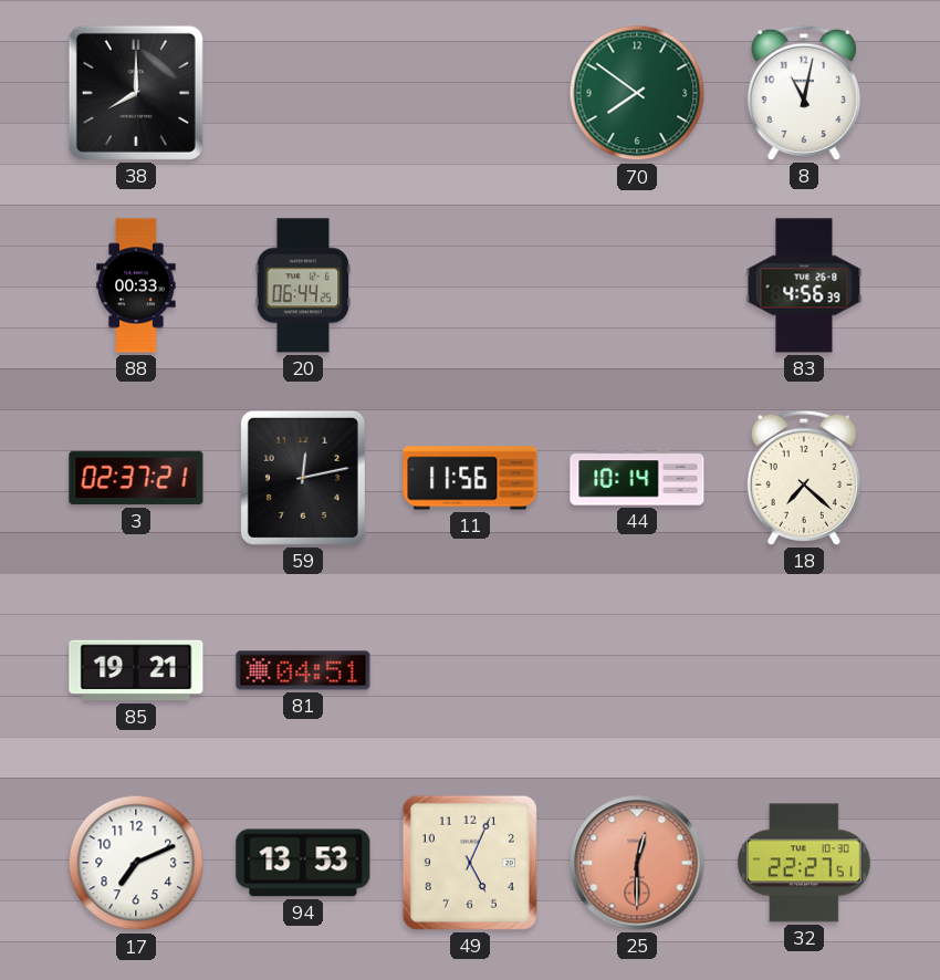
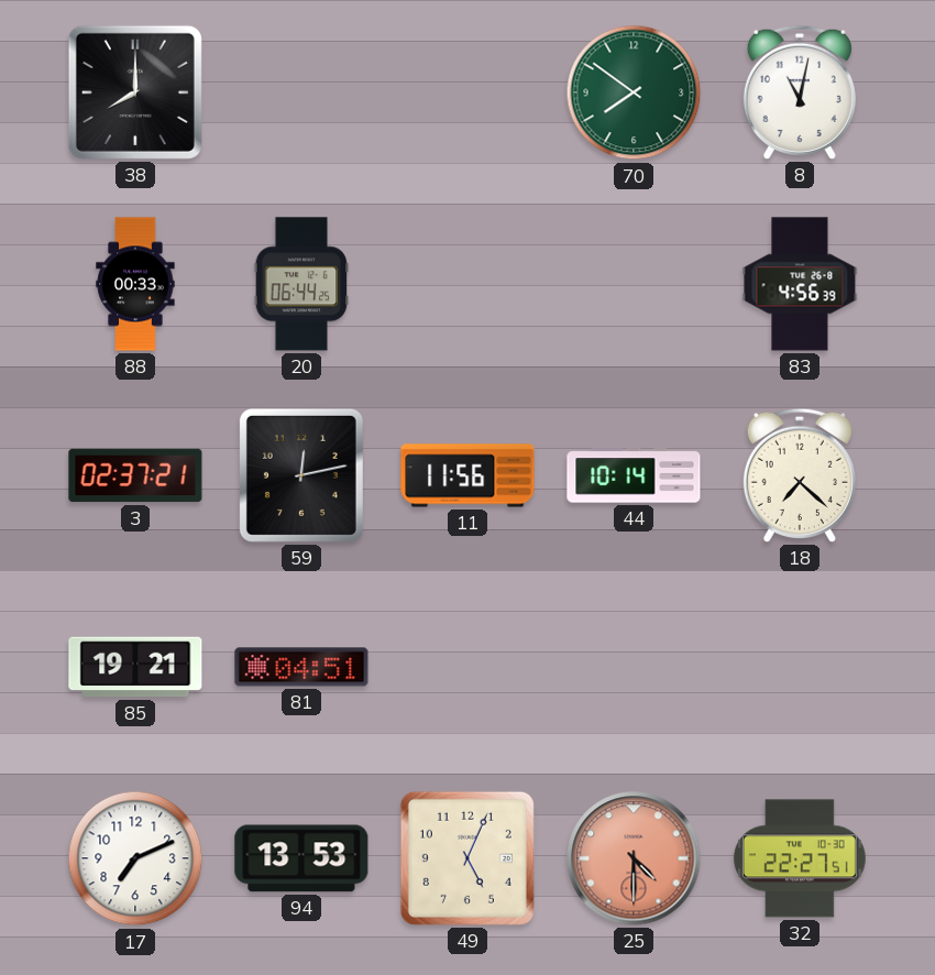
25: 12:30 -> 4:30 (634, 858)
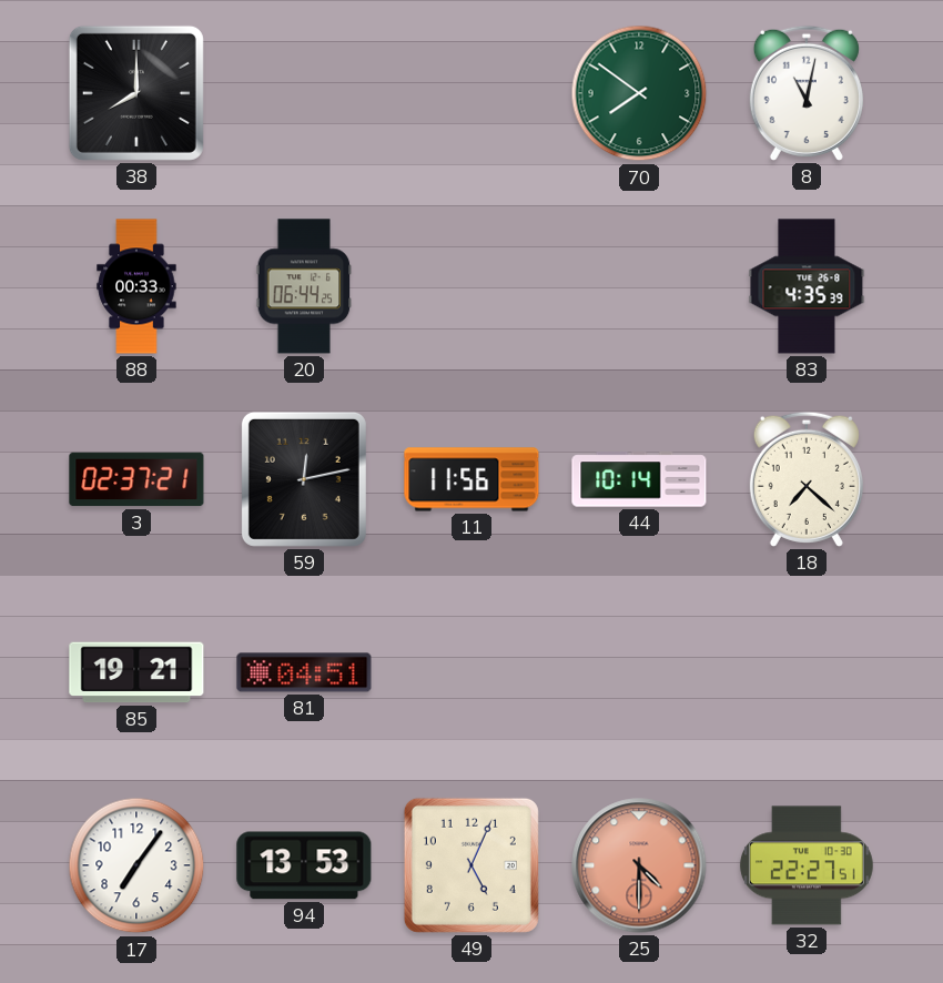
83: 4:56 -> 4:35 (807, 286)
17: 7:11 -> 7:06 (136, 865)
